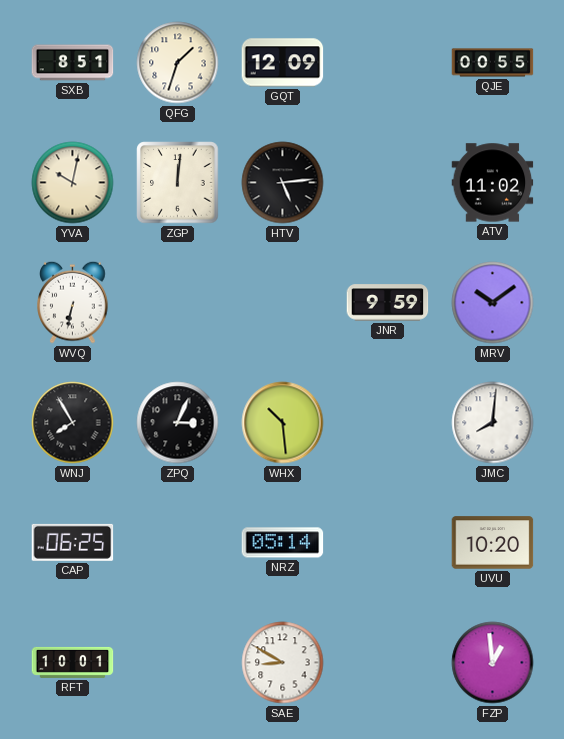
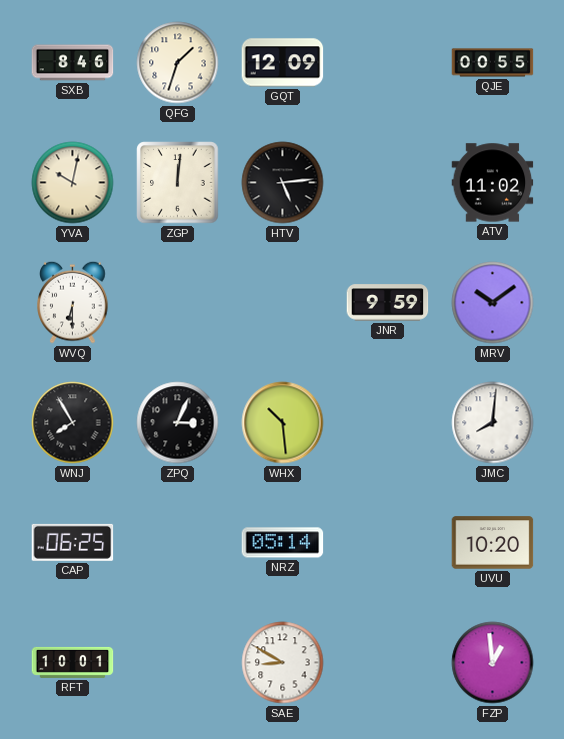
SXB: 8:51 -> 8:46 (73, 63)
WVQ: 6:32 -> 6:30 (73, 302)
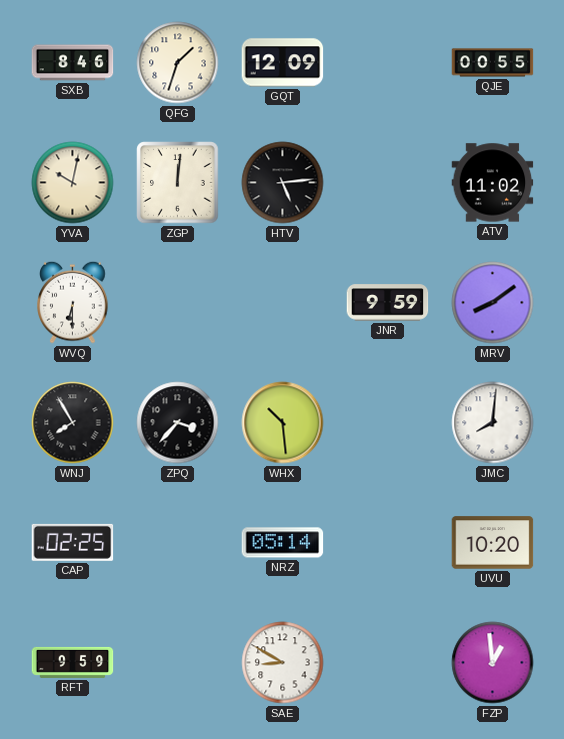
MRV: 10:09 -> 8:09 (493, 303)
ZPQ: 3:04 -> 3:37 (178, 423)
CAP: 06:25 -> 02:25 (73, 542)
RFT: 10:01 -> 9:59 (73, 662)
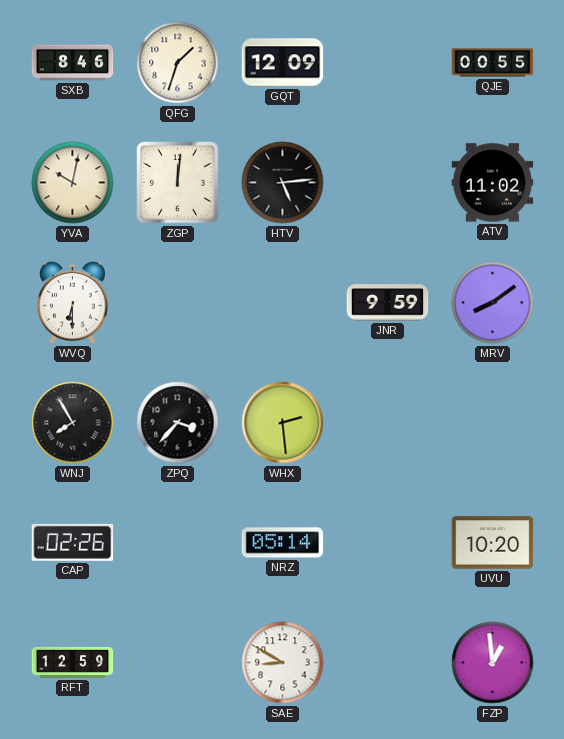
WHX: 10:29 -> 2:29 (283, 423)
JMC: 8:01 -> none (493, 423)
CAP: 02:25 -> 02:26 (73, 542)
RFT: 9:59 -> 12:59 (73, 662)
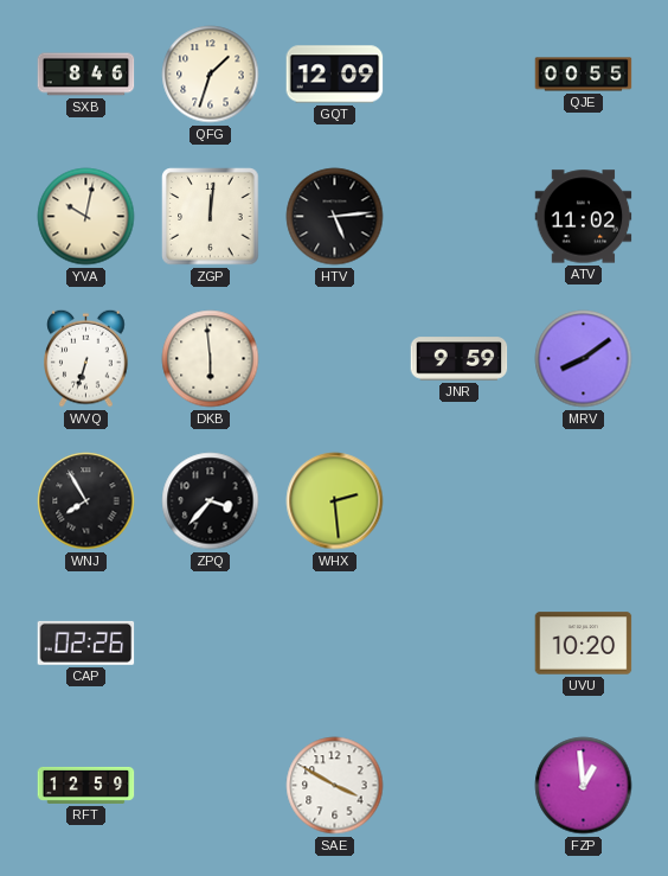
WVQ: 6:30 -> 6:33 (86, 358)
DKB: none -> 5:59 (211, 359)
NRZ: 05:14 -> none (283, 543)
SAE: 8:50 -> 3:50 (335, 786)
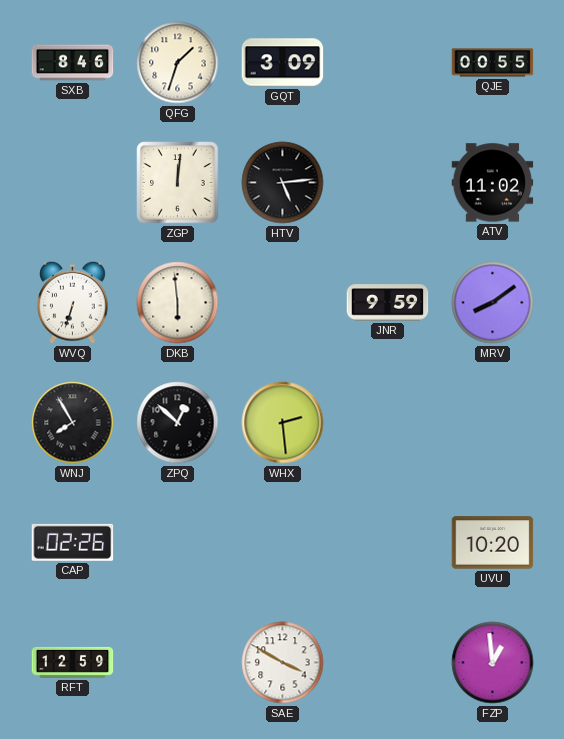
GQT: 12:09 -> 3:09 (283, 63)
YVA: 10:02 -> none (86, 217)
ZPQ: 3:37 -> 12:52 (178, 423)
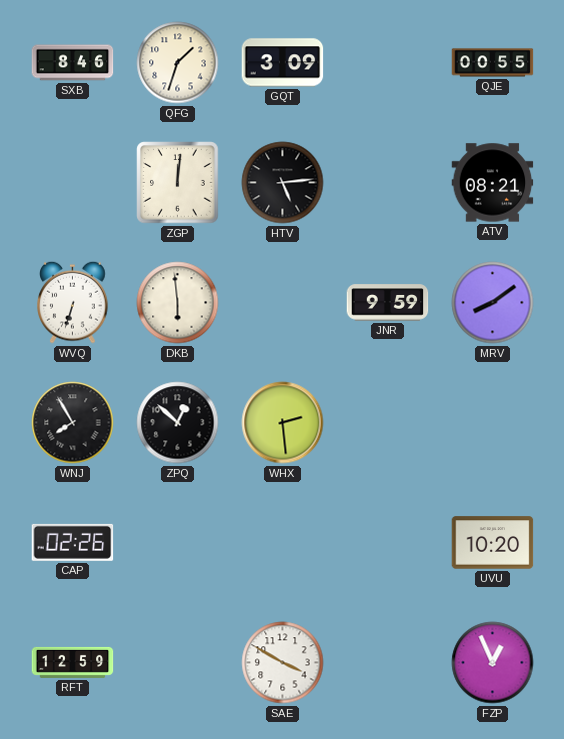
ATV: 11:02 -> 08:21 (493, 183)
FZP: 12:59 -> 12:56 (493, 663)
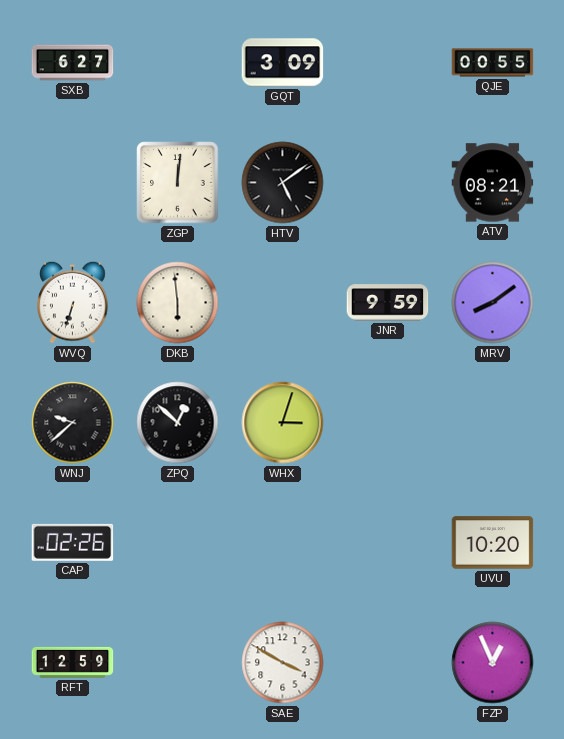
SXB: 8:46 -> 6:27 (73, 63)
QFG: 1:33 -> none (178, 63)
HTV: 5:14 -> 5:09 (283, 183)
WNJ: 7:55 -> 9:38 (73, 423)
WHX: 2:29 -> 3:03 (283, 423)
